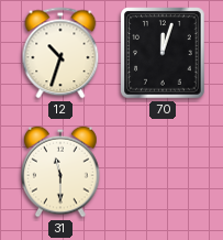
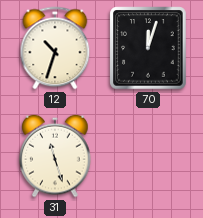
31: 11:30 -> 11:27 (55, 156)
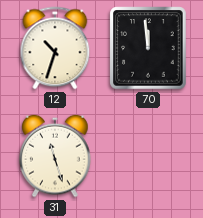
70: 12:03 -> 11:59 (148, 48)
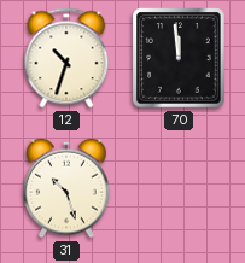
31: 11:27 -> 10:27 (66, 188)
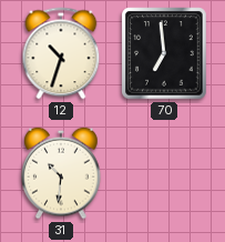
70: 11:59 -> 6:59 (164, 53)
31: 10:27 -> 10:31 (61, 173)
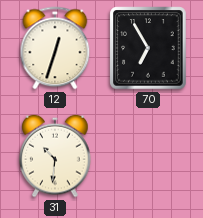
12: 10:33 -> 12:33 (55, 48)
70: 6:59 -> 6:55 (148, 48)
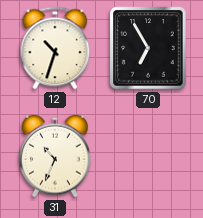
12: 12:33 -> 10:33 (55, 48)
31: 10:31 -> 10:34 (55, 156)
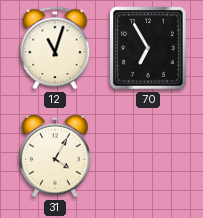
12: 10:33 -> 11:03 (55, 48)
31: 10:34 -> 4:05 (55, 156)
